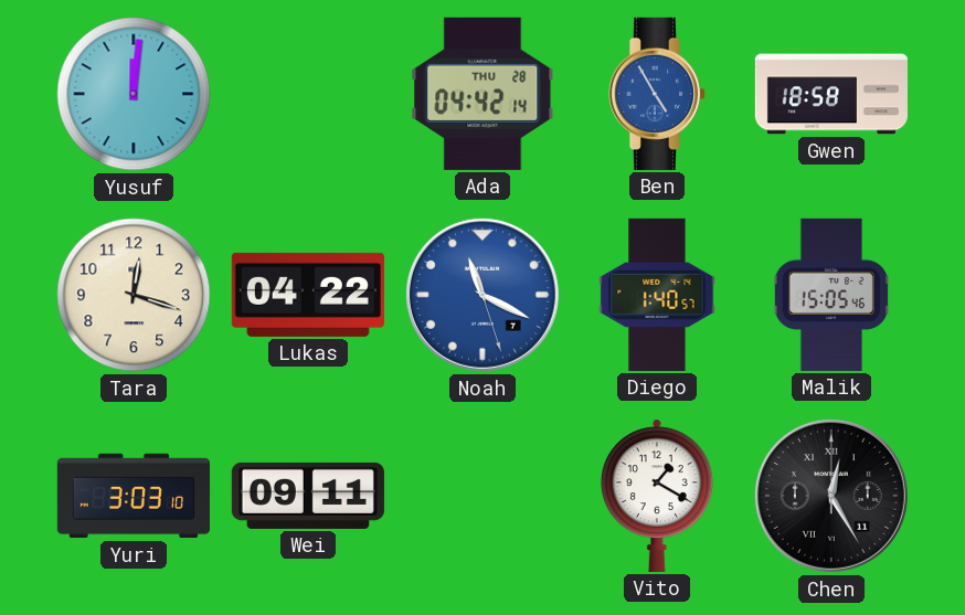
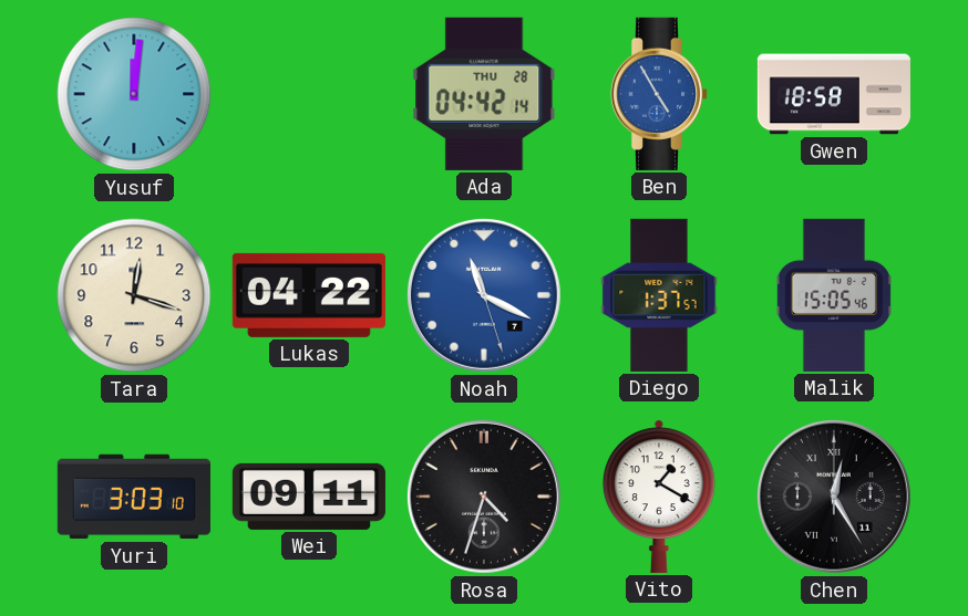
Diego: 1:40 -> 1:37 (659, 295)
Rosa: none -> 4:33 (484, 497)
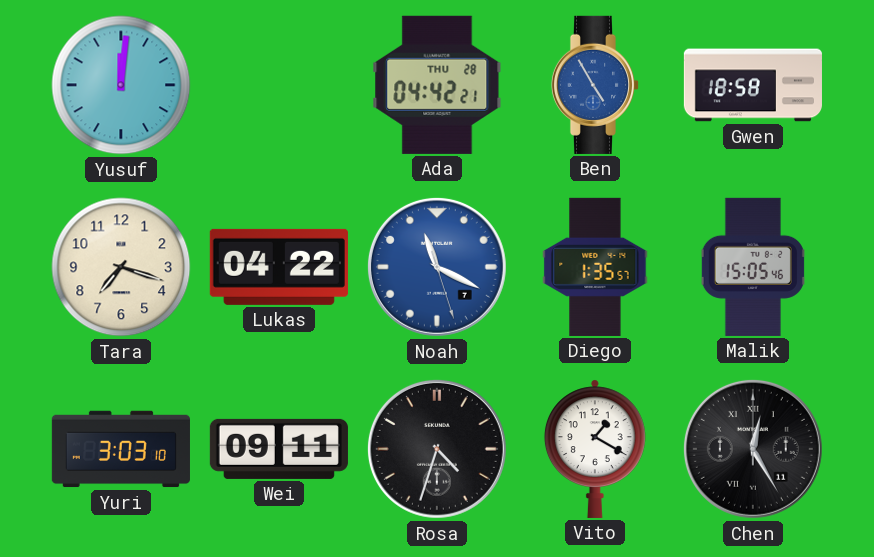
Ada: 04:42:14 -> 04:42:21 (437, 85)
Tara: 12:18 -> 7:18 (121, 267)
Diego: 1:37 -> 1:35 (595, 267)
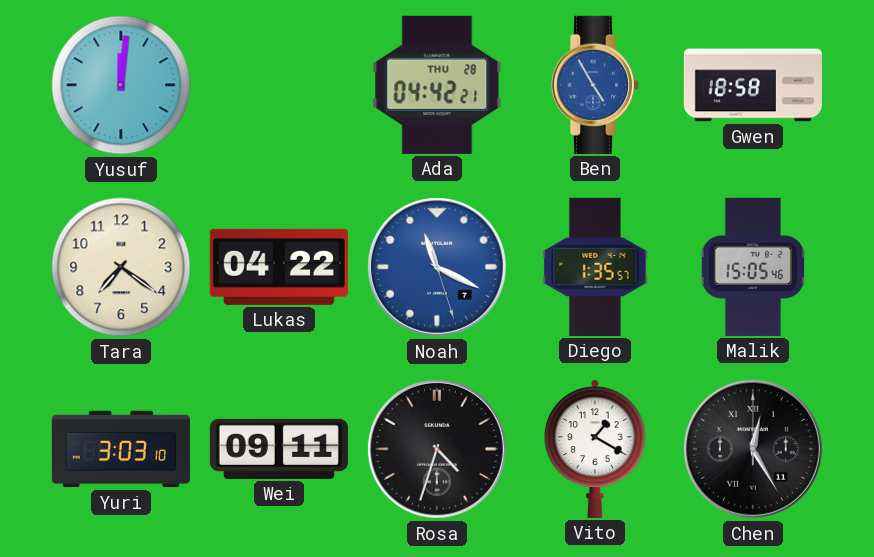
Tara: 7:18 -> 7:21 (121, 267)
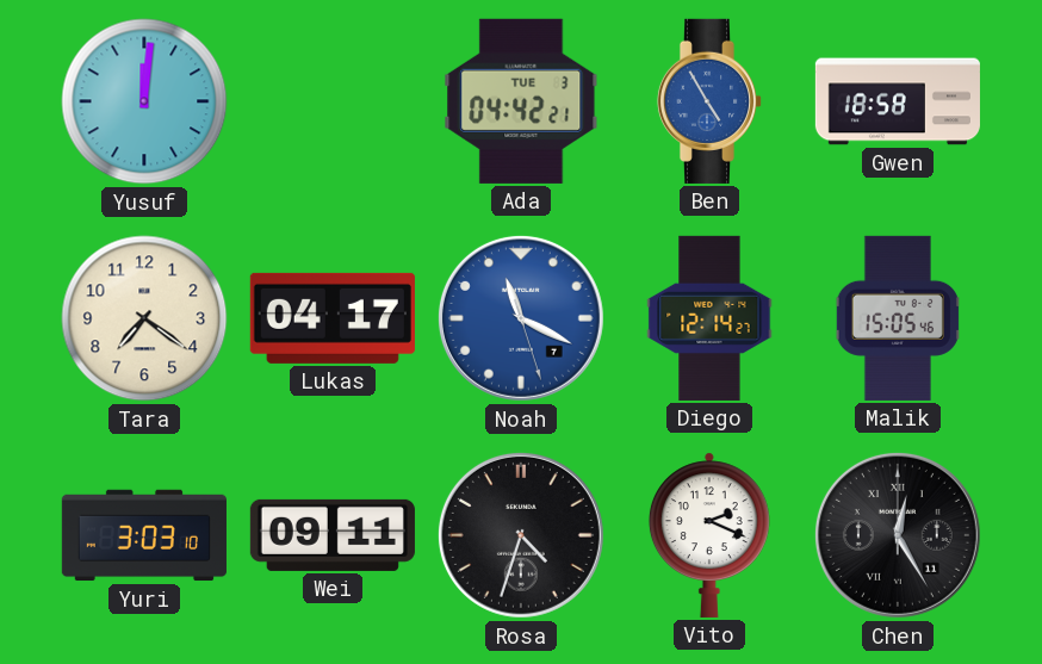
Ada date: THU 28 -> TUE 3 (521, 101)
Lukas: 04:22 -> 04:17 (333, 318)
Diego: 1:35 -> 12:14 (709, 318)
Vito: 1:20 -> 2:19 (709, 535)
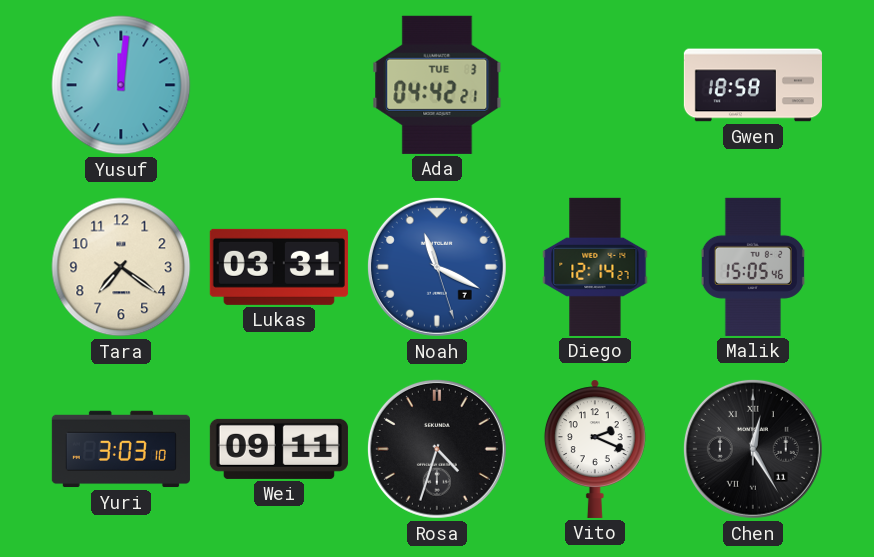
Ben: 4:55 -> none (709, 101)
Lukas: 04:17 -> 03:31 (279, 267)
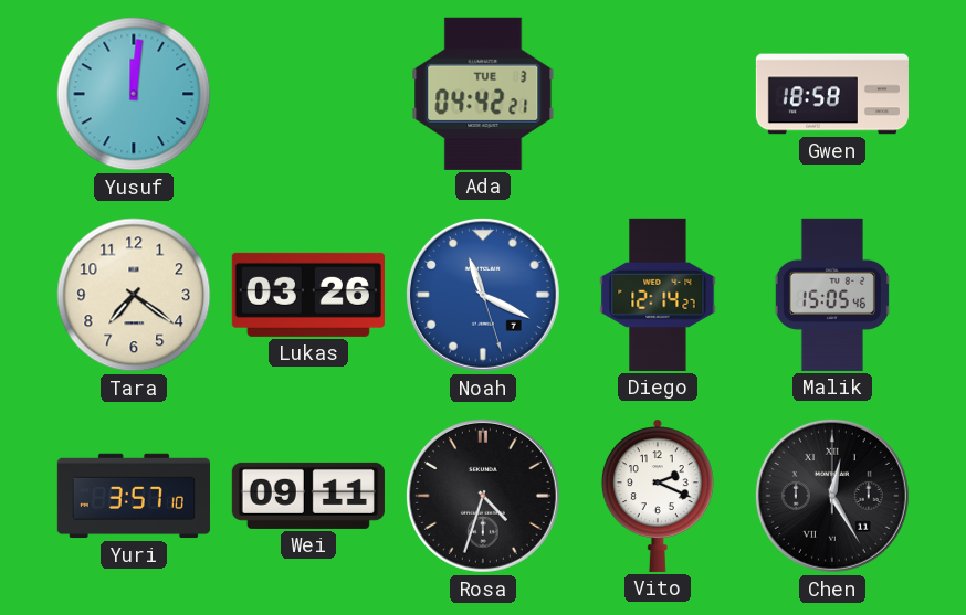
Lukas: 03:31 -> 03:26 (308, 295)
Yuri: 3:03 -> 3:57 (134, 496)
